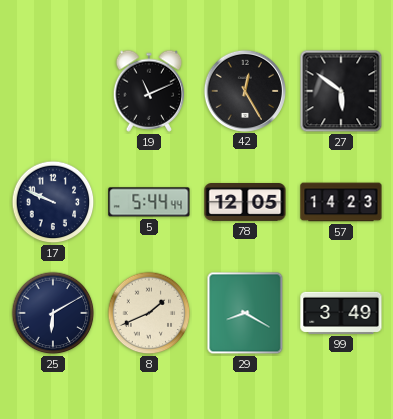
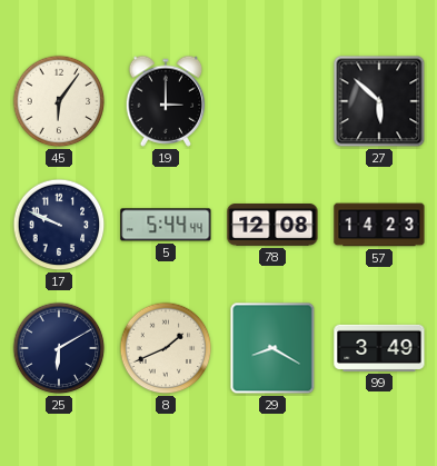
45: none -> 6:06 (59, 101)
19: 11:11 -> 3:00 (166, 101)
42: 12:25 -> none (244, 90)
27: 5:51 -> 5:52 (379, 101)
78: 12:05 -> 12:08 (272, 226)
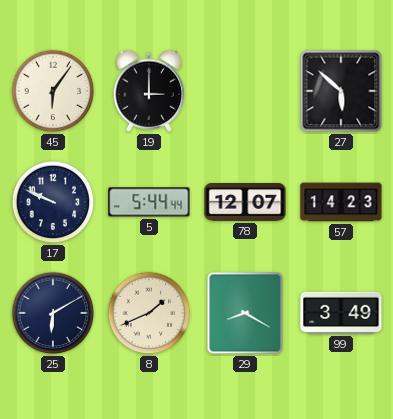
78: 12:08 -> 12:07 (245, 203)
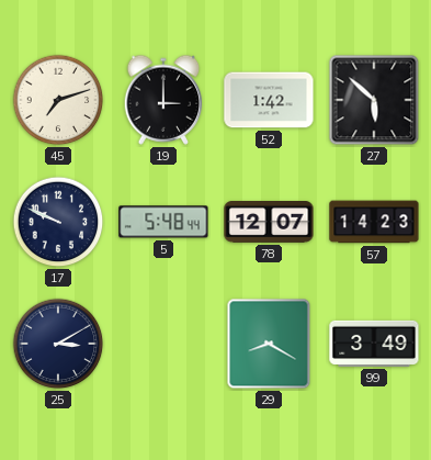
45: 6:06 -> 7:12 (58, 100)
52: none -> 1:42 (269, 100)
5: 5:44 -> 5:48 (163, 222)
25: 6:10 -> 3:10 (58, 344)
8: 1:41 -> none (149, 313)
